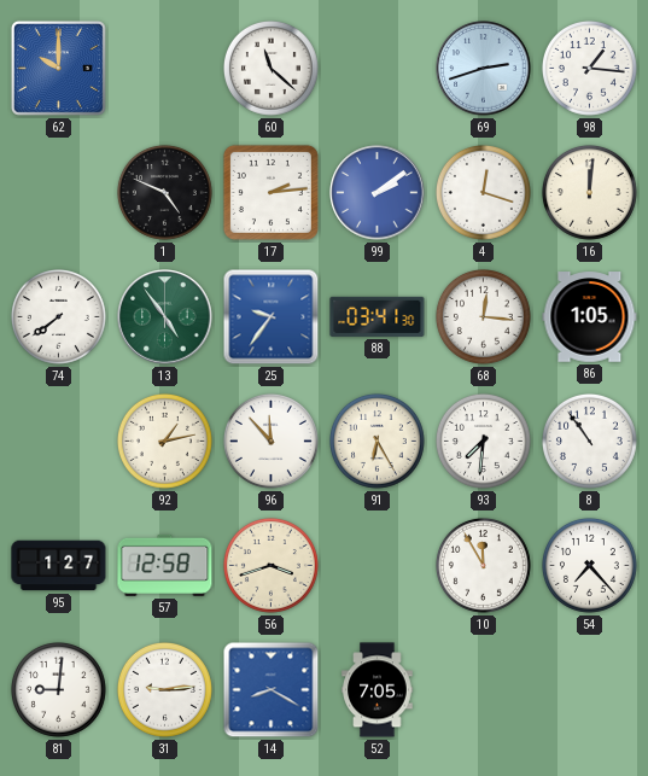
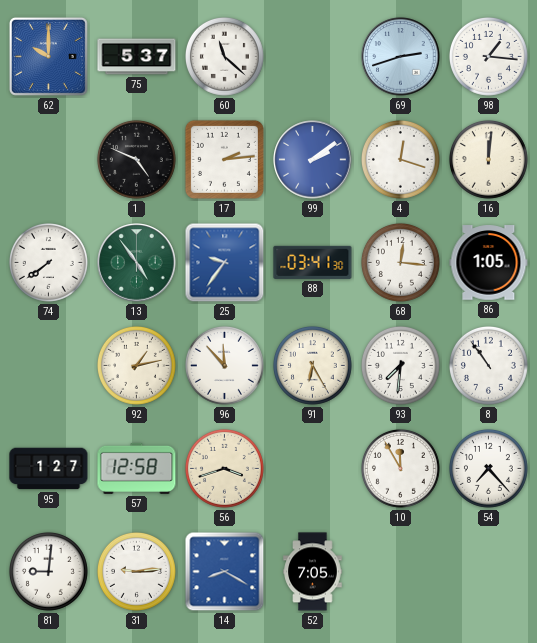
75: none -> 5:37 (137, 57)
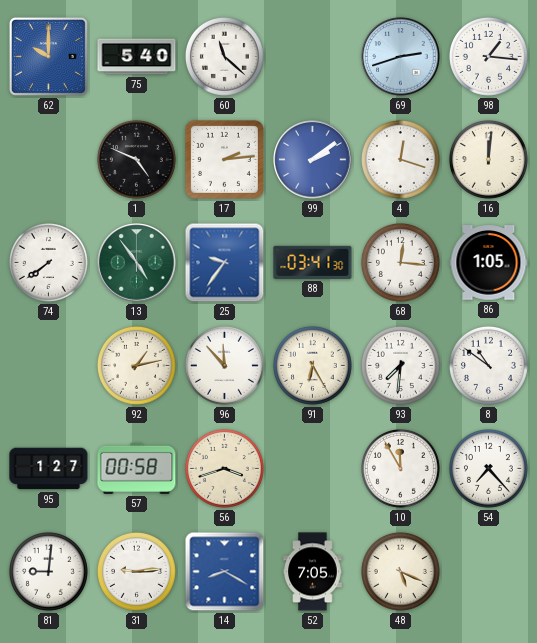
75: 5:37 -> 5:40 (137, 57)
8: 10:54 -> 10:51 (488, 365)
57: 12:58 -> 00:58 (137, 468)
48: none -> 5:19 (400, 571)
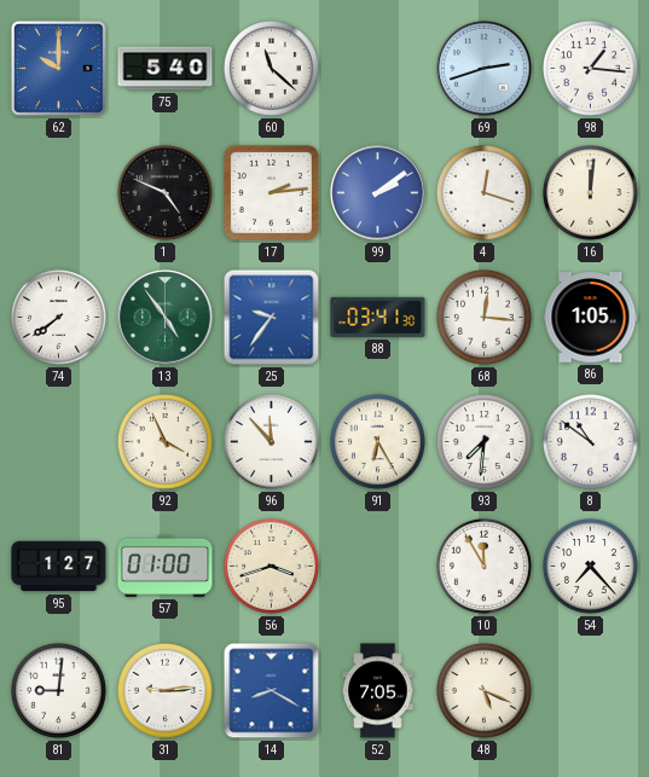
92: 1:13 -> 3:56 (164, 441)
57: 00:58 -> 01:00 (166, 566)
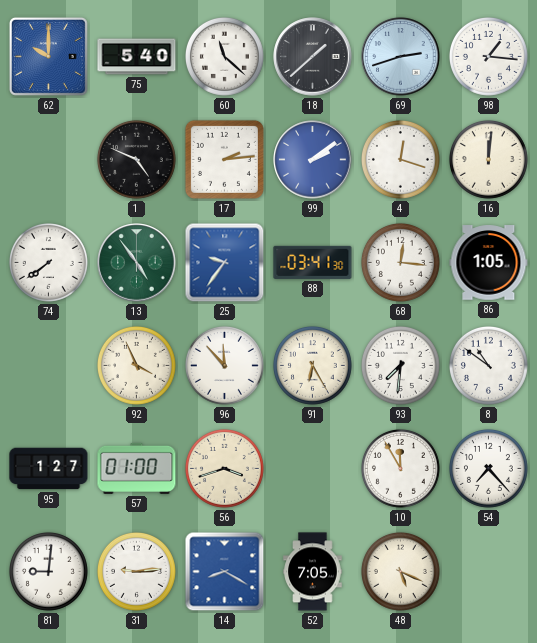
18: none -> 1:38 (313, 57)
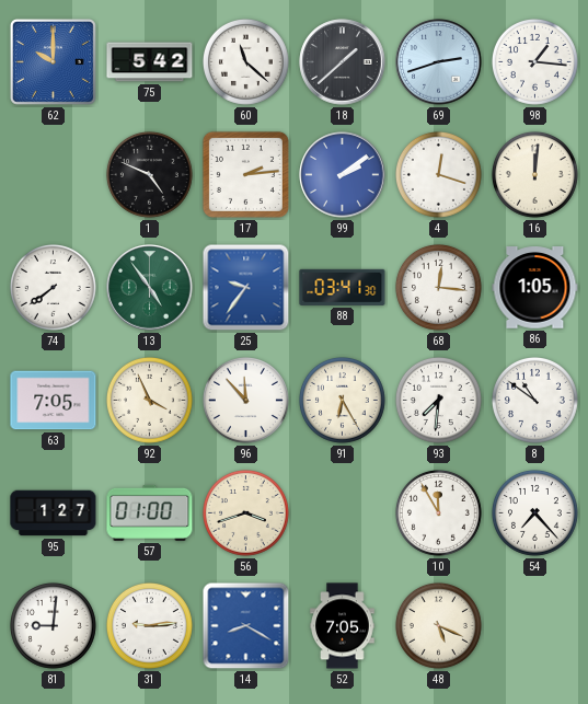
75: 5:40 -> 5:42 (150, 62)
63: none -> 7:05 (54, 401)
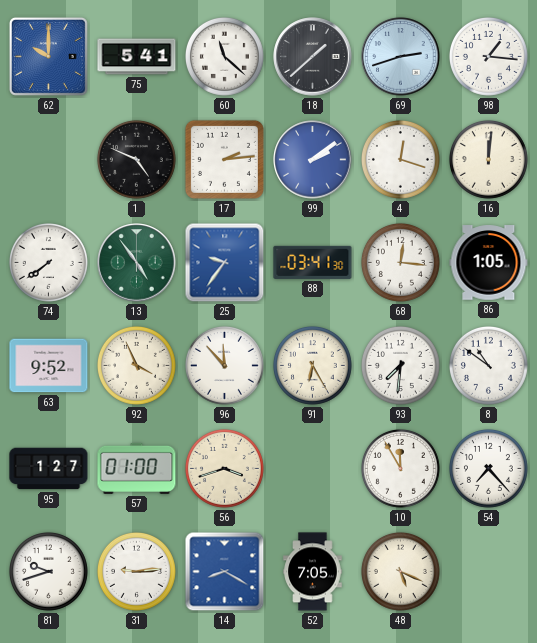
75: 5:42 -> 5:41 (137, 57)
63: 7:05 -> 9:52 (49, 366)
81: 9:01 -> 9:42 (48, 571)
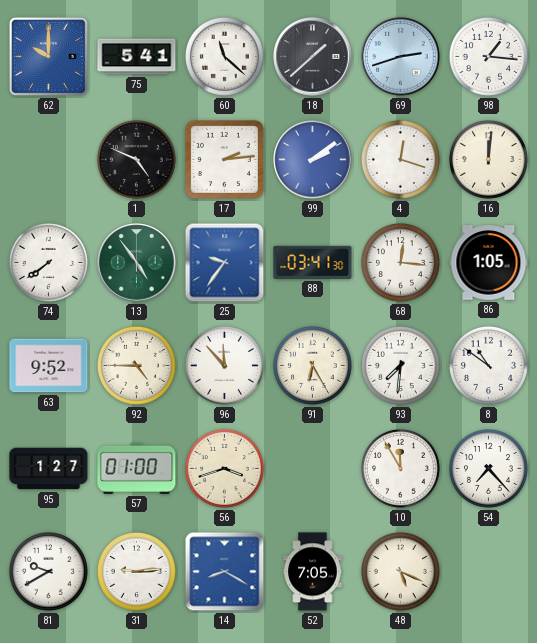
92: 3:56 -> 4:45 (136, 365)
81: 9:42 -> 9:40 (48, 571)
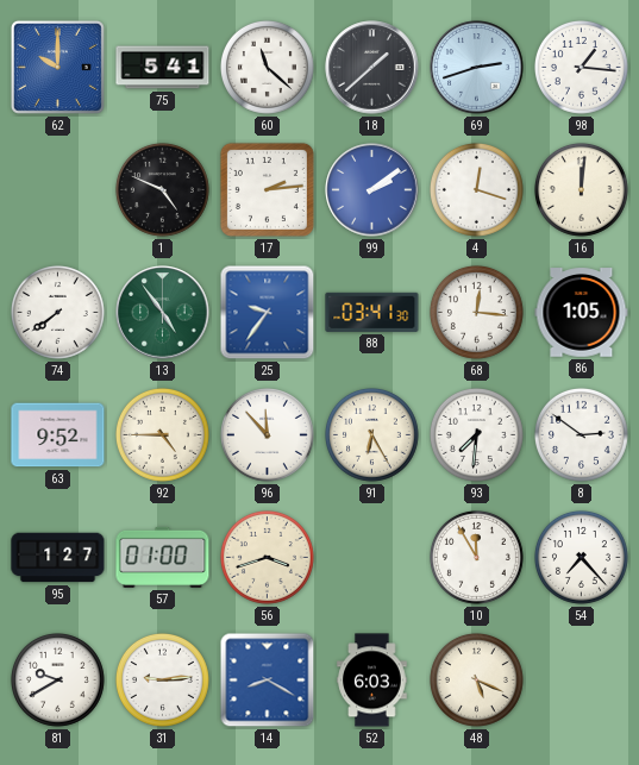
8: 10:51 -> 2:51 (581, 434)
52: 7:05 -> 6:03 (372, 681)
